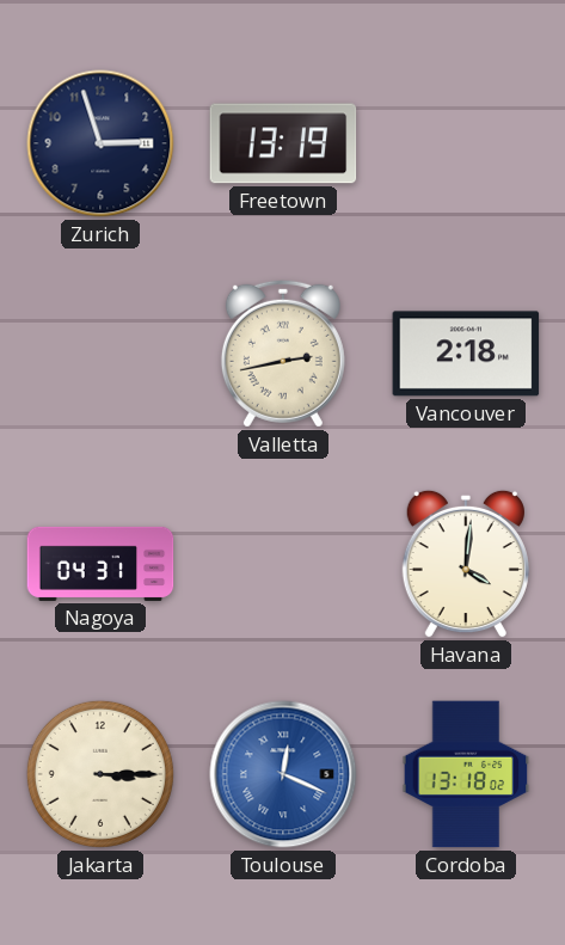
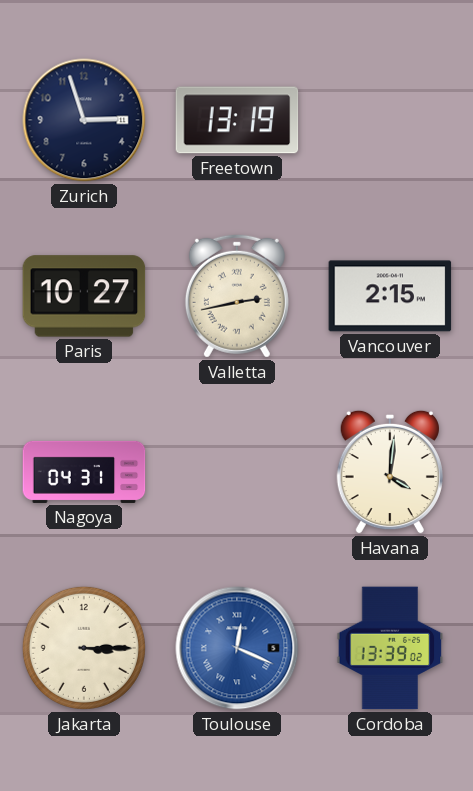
Paris: none -> 10:27 (84, 296)
Vancouver: 2:18 -> 2:15 (390, 296)
Cordoba: 13:18 -> 13:39 (390, 648)
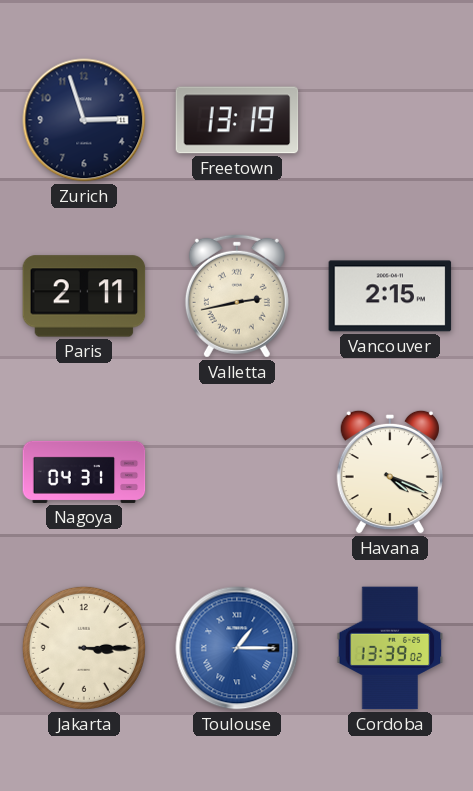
Paris: 10:27 -> 2:11 (84, 296)
Havana: 4:01 -> 4:19 (390, 472)
Toulouse: 12:19 -> 1:15 (237, 648)
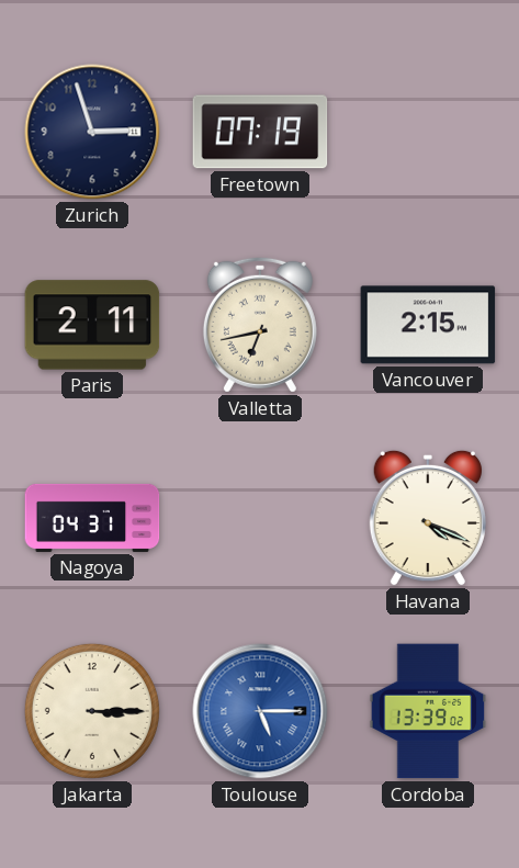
Freetown: 13:19 -> 07:19 (260, 132)
Valletta: 2:43 -> 6:43 (260, 325)
Toulouse: 1:15 -> 5:15 (260, 711)
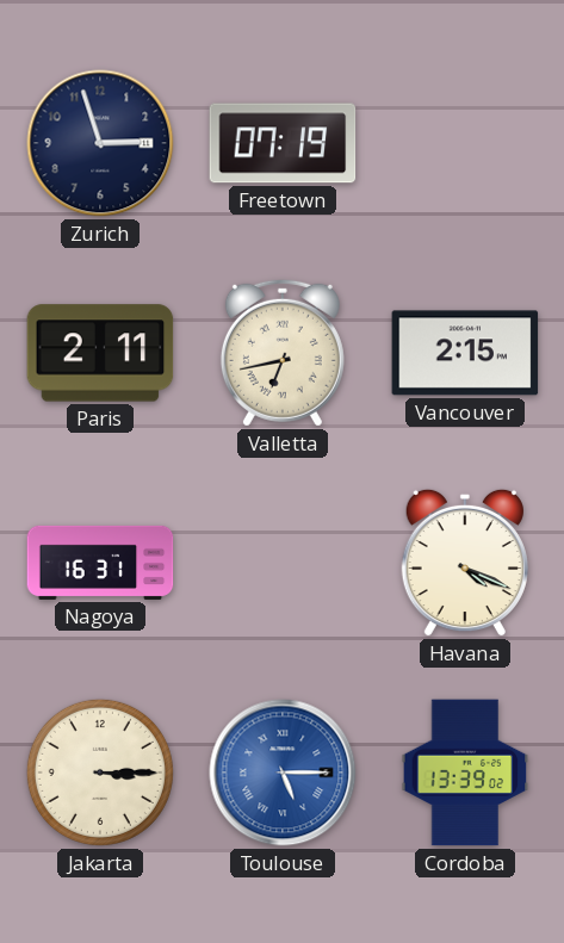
Nagoya: 04:31 -> 16:31 (100, 563)
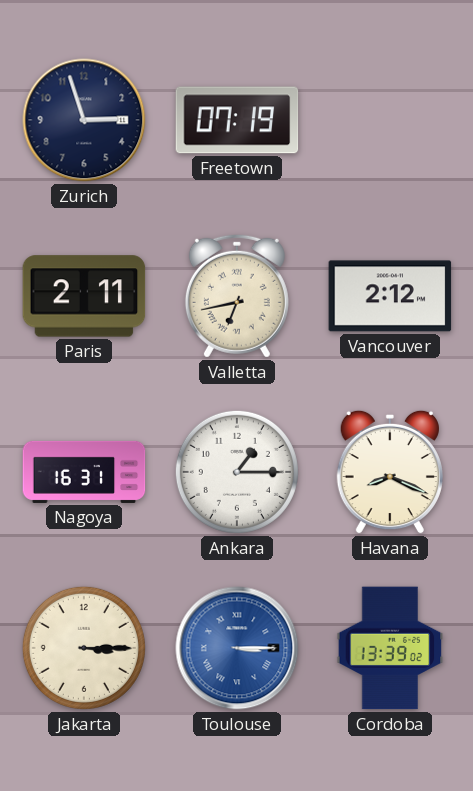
Vancouver: 2:15 -> 2:12 (390, 296)
Ankara: none -> 1:15 (237, 472)
Havana: 4:19 -> 8:19 (390, 472)
Toulouse: 5:15 -> 3:15 (237, 648)
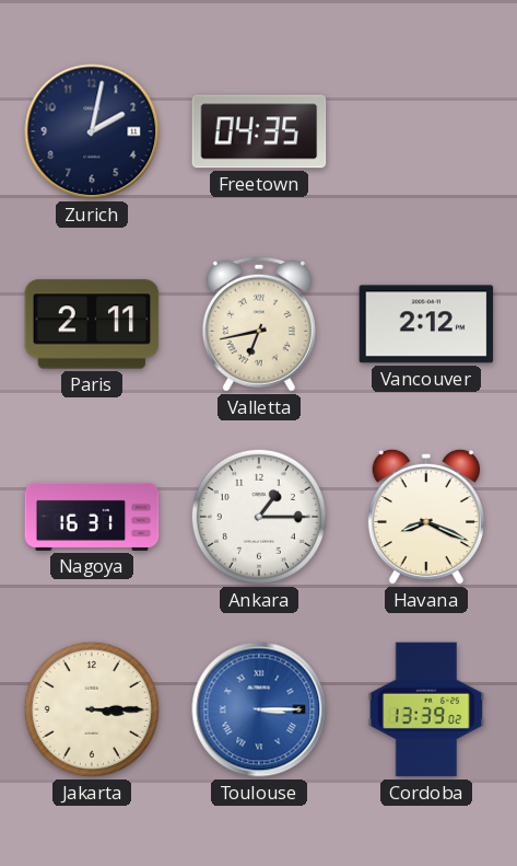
Zurich: 2:57 -> 2:02 (92, 131)
Freetown: 07:19 -> 04:35 (259, 131)
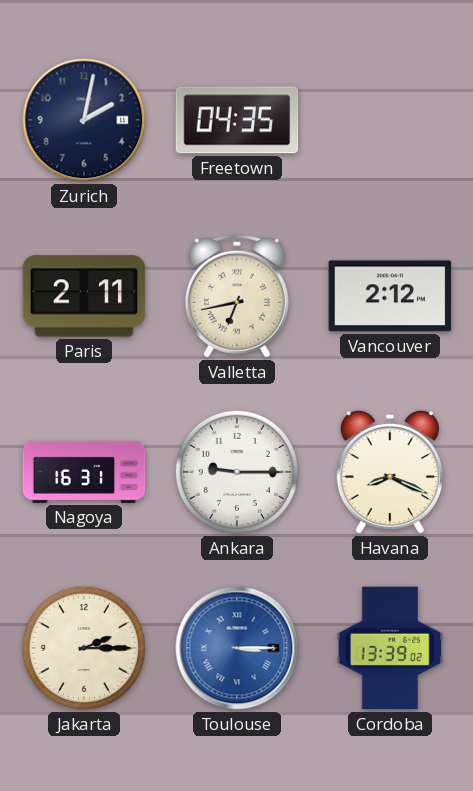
Ankara: 1:15 -> 9:15 (237, 472)
Jakarta: 3:15 -> 2:15 (84, 648)
